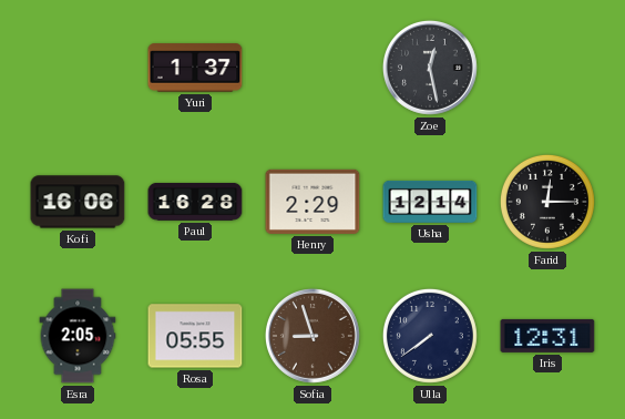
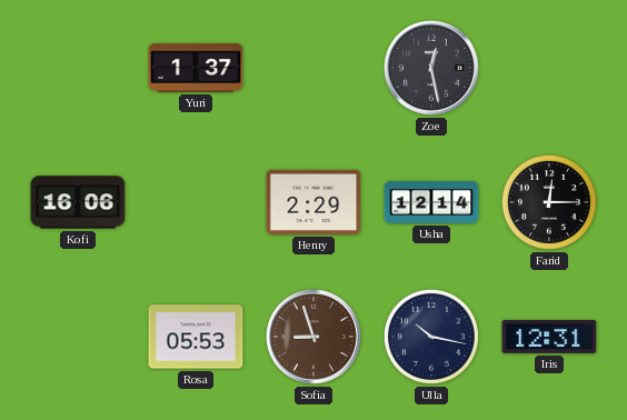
Paul: 16:28 -> none (195, 202)
Esra: 2:05 -> none (78, 336)
Rosa: 05:55 -> 05:53 (196, 337)
Ulla: 7:39 -> 10:17 (431, 337)
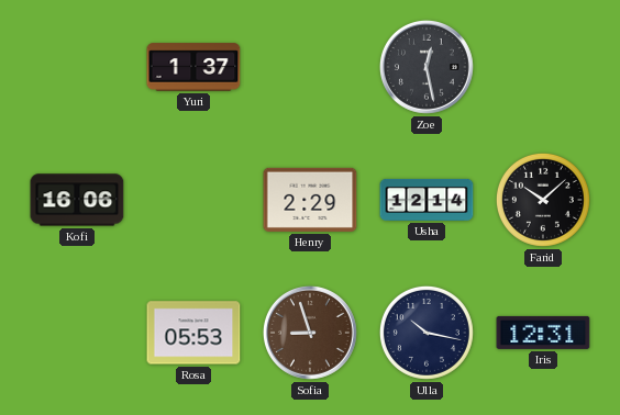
Farid: 12:15 -> 10:08 (543, 200)
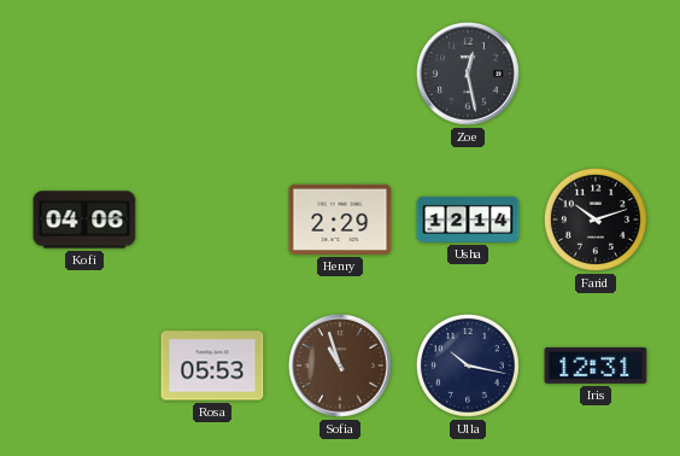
Yuri: 1:37 -> none (193, 67)
Kofi: 16:06 -> 04:06 (84, 220)
Farid: 10:08 -> 10:12 (596, 220)
Sofia: 8:57 -> 10:57 (340, 366)
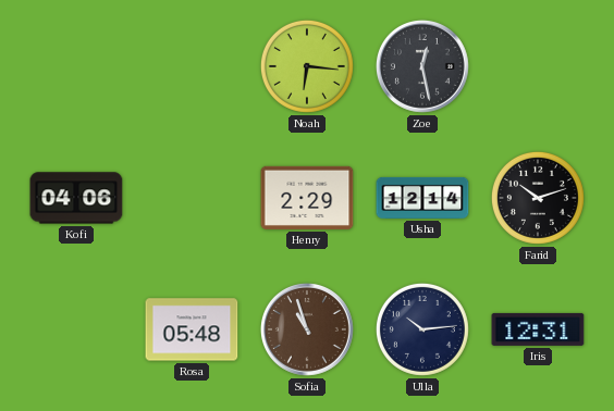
Noah: none -> 6:16 (307, 66)
Rosa: 05:53 -> 05:48 (192, 329)
Ulla: 10:17 -> 10:14 (422, 329)
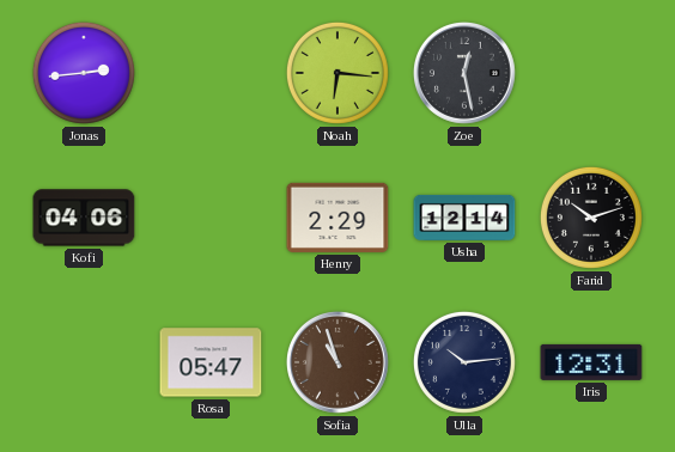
Jonas: none -> 2:44 (84, 73)
Rosa: 05:48 -> 05:47 (211, 362)
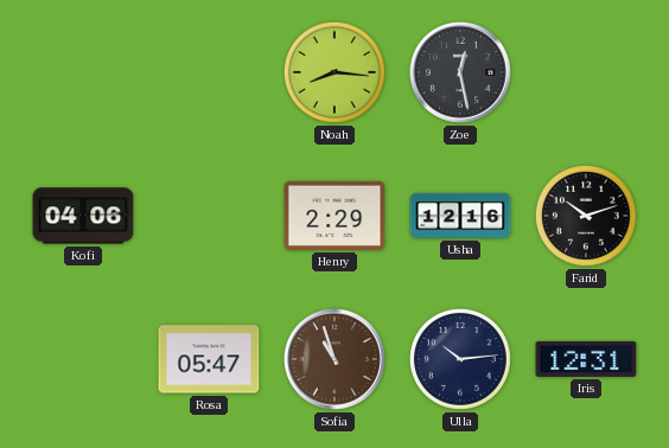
Jonas: 2:44 -> none (84, 73)
Noah: 6:16 -> 8:16 (334, 72)
Usha: 12:14 -> 12:16 (460, 216)
